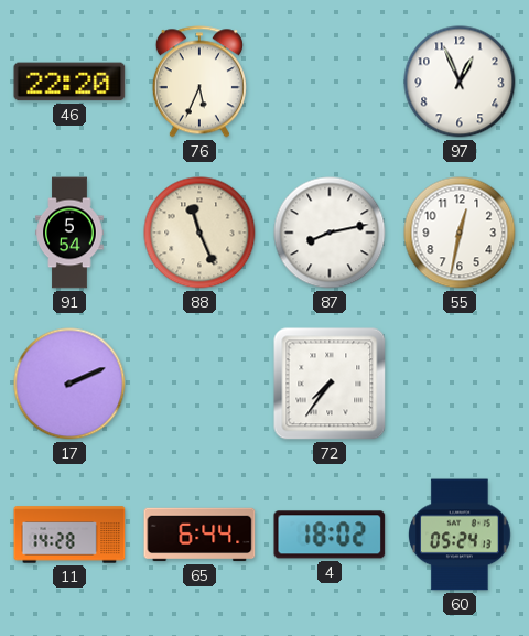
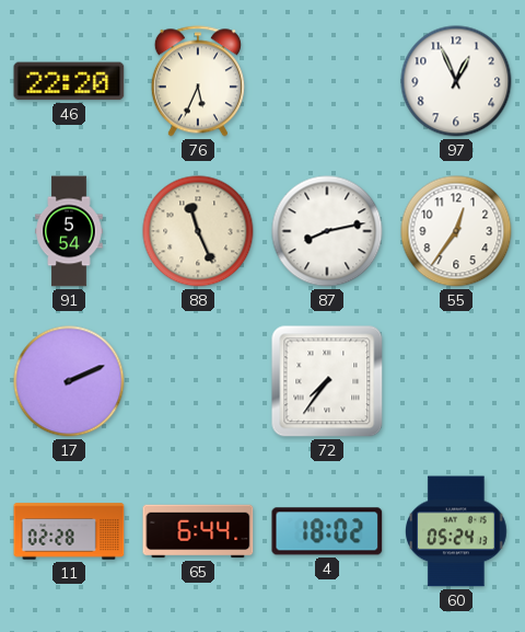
55: 12:32 -> 12:36 (456, 231)
11: 14:28 -> 02:28 (69, 531)
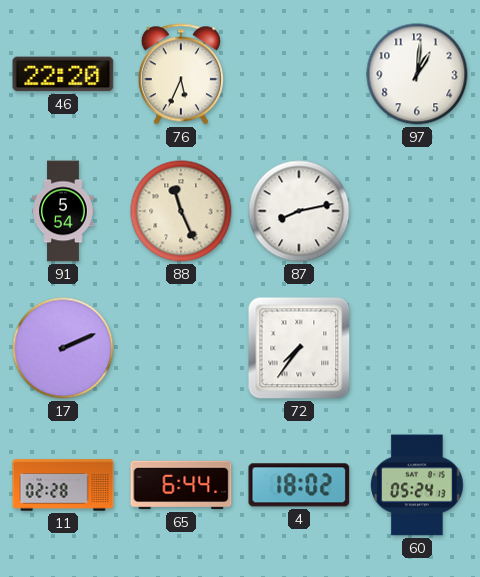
97: 12:56 -> 1:01 (417, 74)
55: 12:36 -> none (456, 231)
